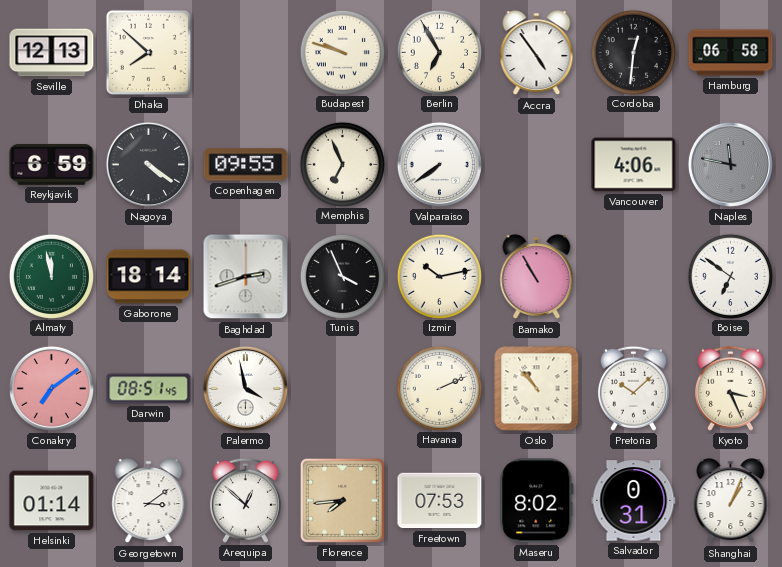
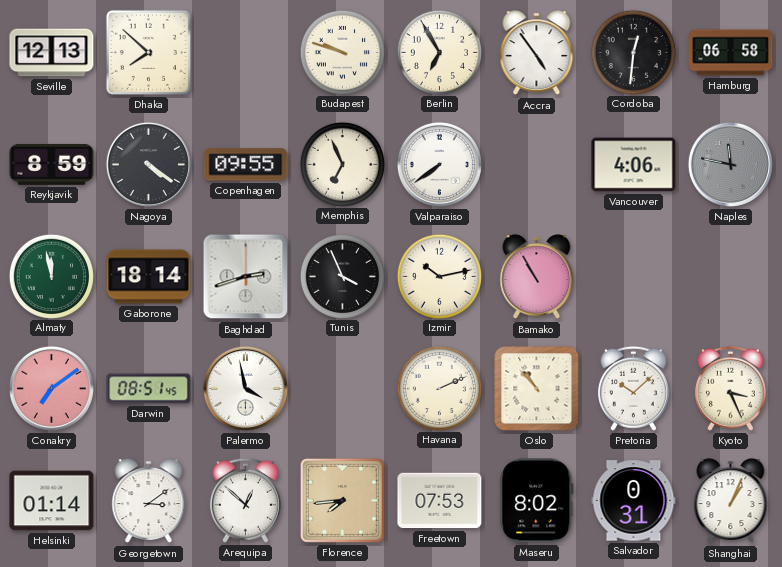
Reykjavik: 6:59 -> 8:59 (52, 164)
Boise: 6:51 -> none (730, 276)
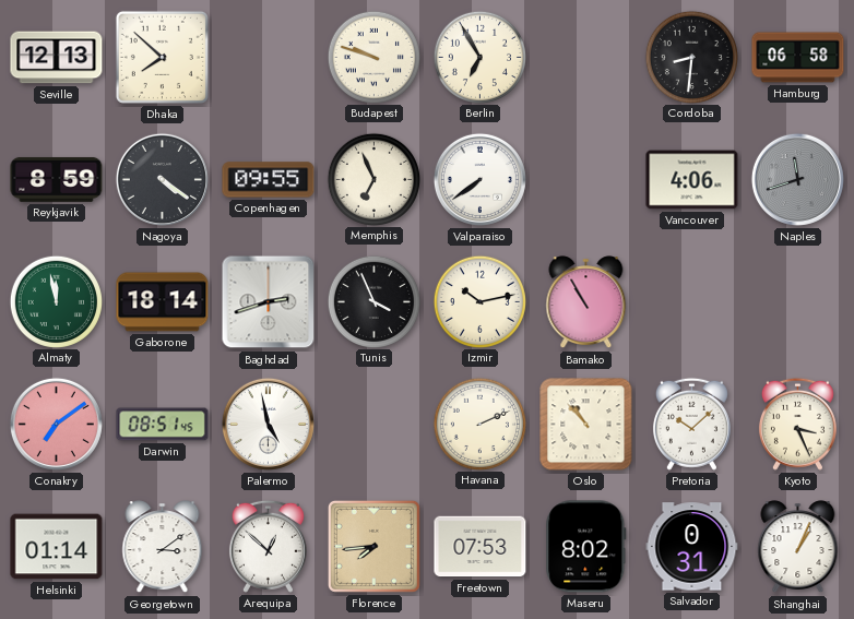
Accra: 4:54 -> none (537, 53)
Cordoba: 12:31 -> 8:31 (691, 57)
Naples: 11:47 -> 11:42 (797, 179)
Palermo: 3:58 -> 4:58 (268, 424)
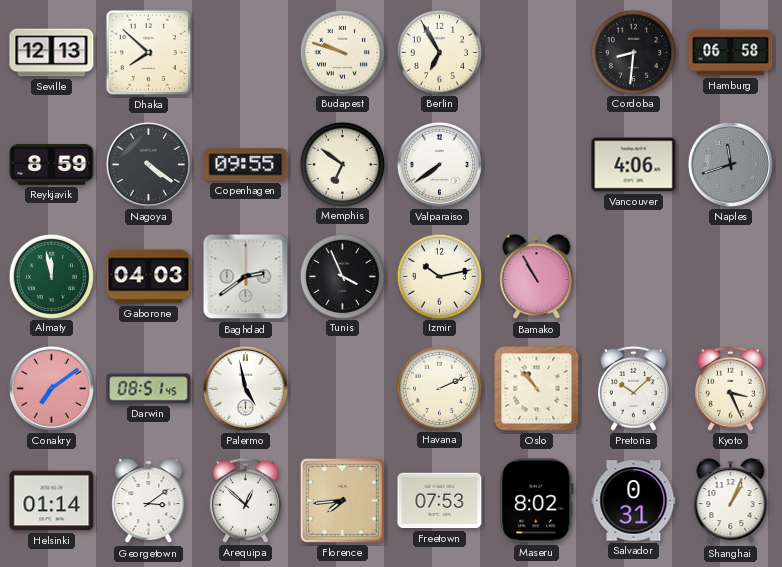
Memphis: 6:56 -> 6:51 (342, 164)
Gaborone: 18:14 -> 04:03 (149, 277)
Baghdad: 2:42 -> 2:39 (246, 277)
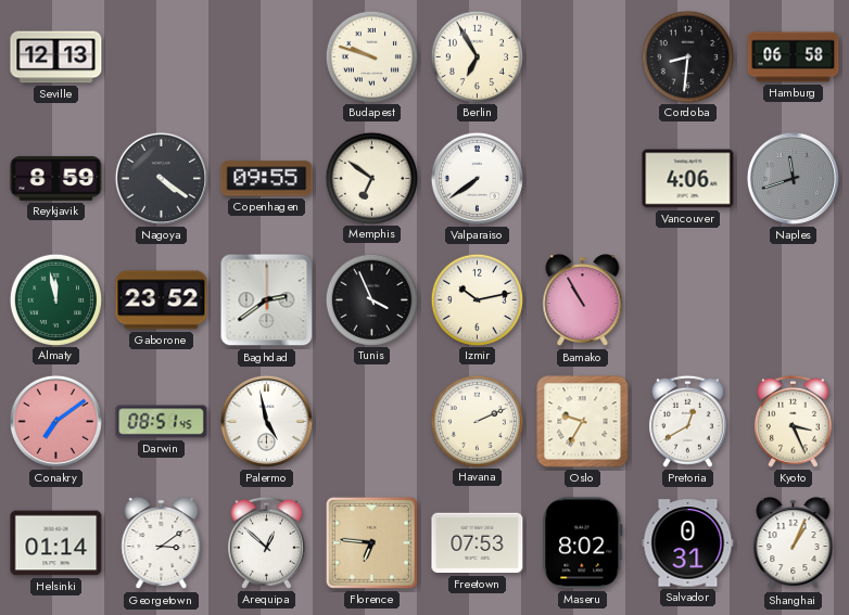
Dhaka: 7:52 -> none (148, 52)
Gaborone: 04:03 -> 23:52 (162, 300)
Oslo: 10:53 -> 9:35 (583, 422)
Pretoria: 10:08 -> 12:40 (687, 421)
Florence: 7:44 -> 6:46 (371, 542)
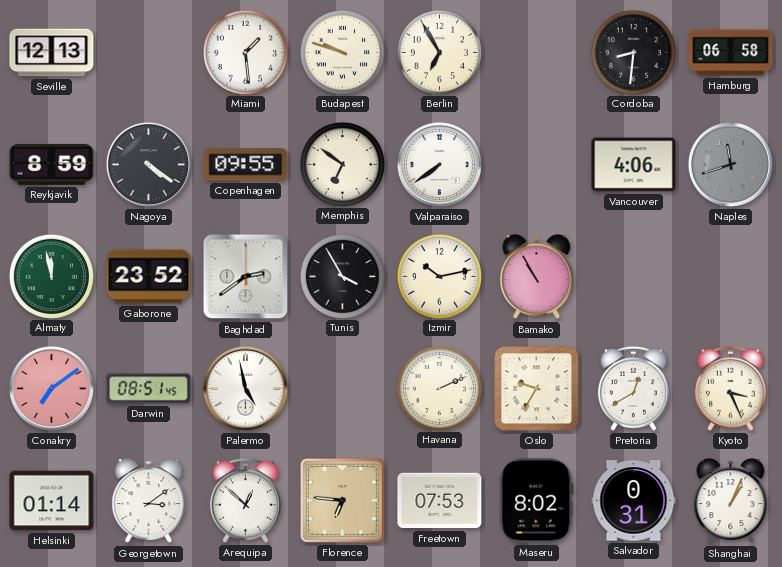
Miami: none -> 1:29 (245, 52)
Tunis: 3:56 -> 3:55 (342, 276)
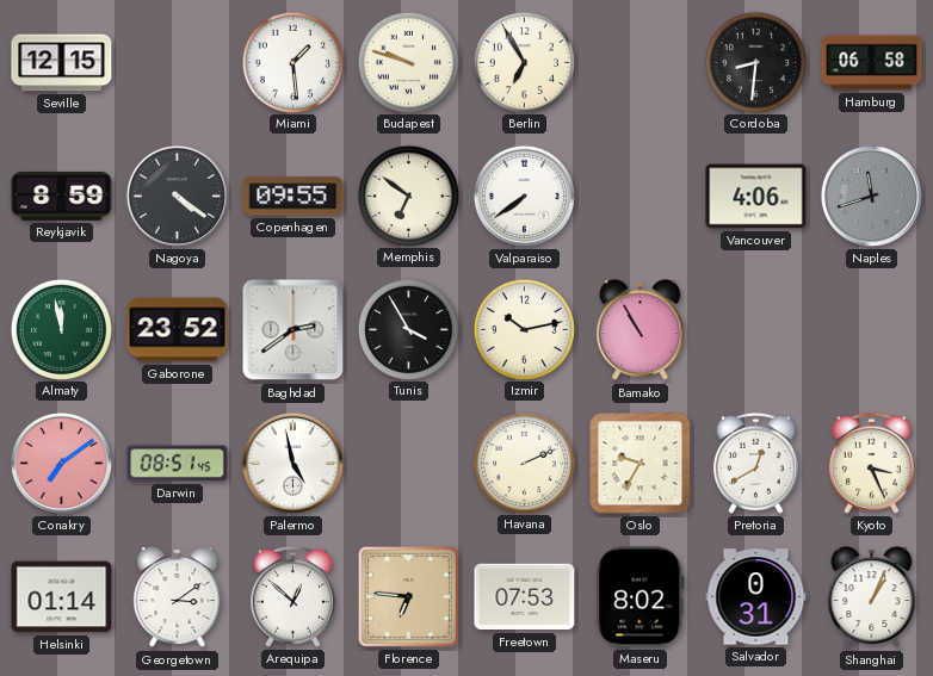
Seville: 12:13 -> 12:15 (62, 63)
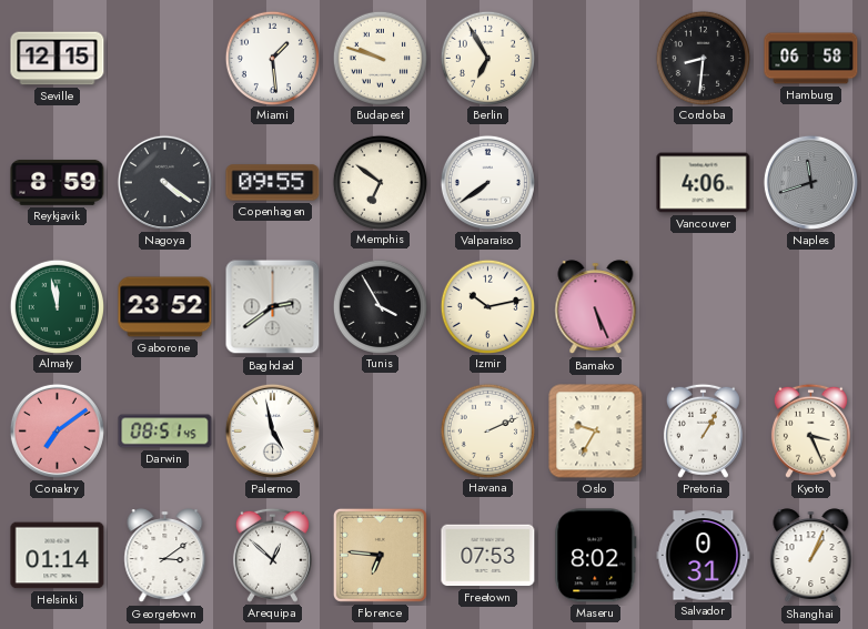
Bamako: 10:55 -> 5:26 (596, 307)
Pretoria: 12:40 -> 1:05 (703, 430)
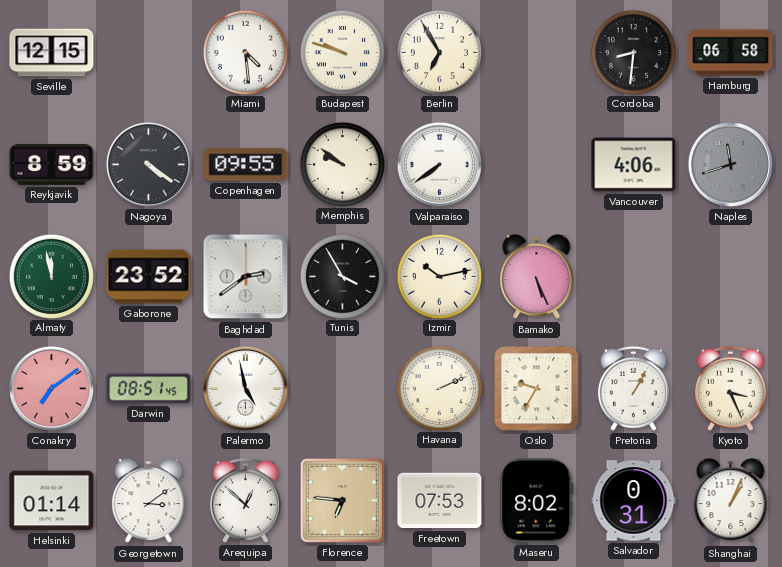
Miami: 1:29 -> 4:29 (245, 52)
Memphis: 6:51 -> 9:51 (342, 164)
